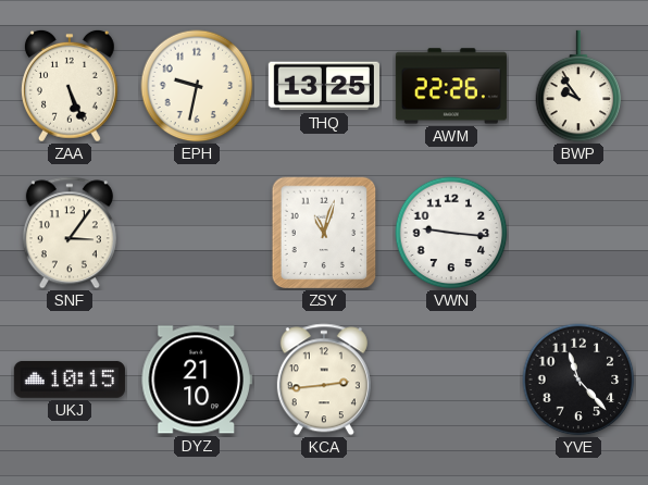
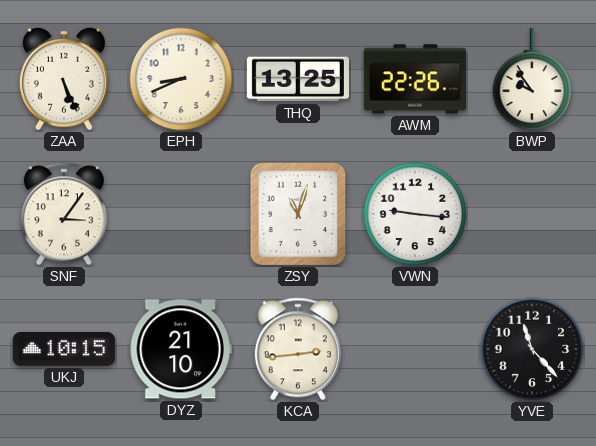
EPH: 9:32 -> 8:41 (181, 79)
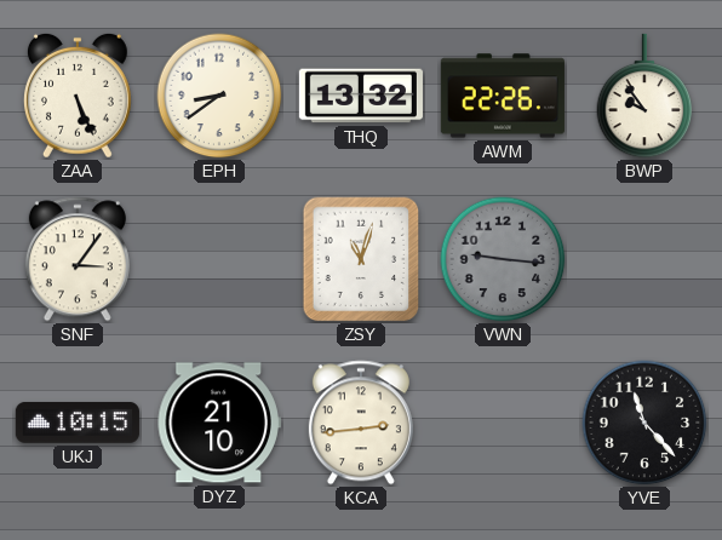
EPH: 8:41 -> 8:39 (219, 96)
THQ: 13:25 -> 13:32 (361, 96)
VWN dial: white -> grey (503, 259)
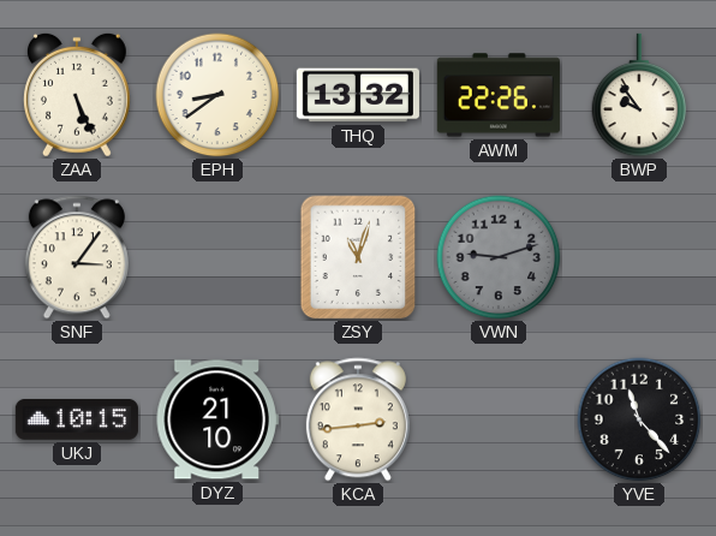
VWN: 9:16 -> 9:12 (499, 257)
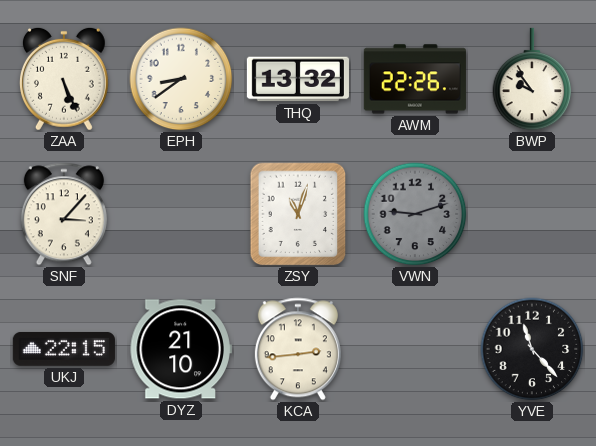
SNF: 3:06 -> 3:07 (64, 214)
UKJ: 10:15 -> 22:15 (64, 349)
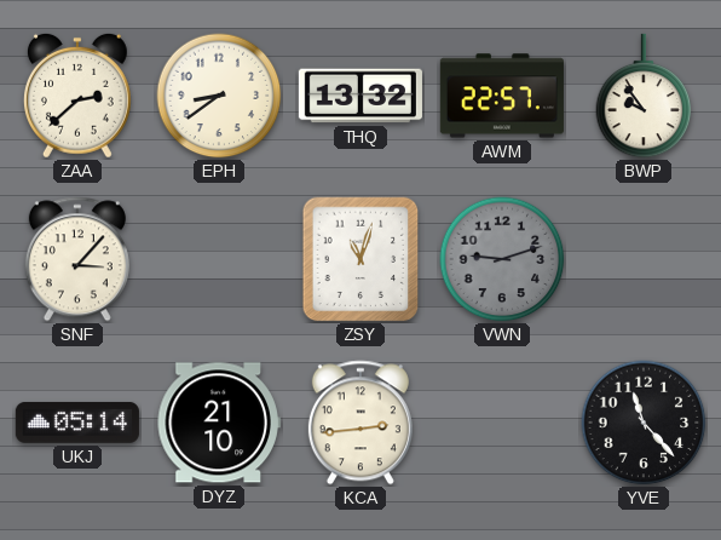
ZAA: 5:26 -> 2:38 (77, 96)
AWM: 22:26 -> 22:57 (502, 96)
UKJ: 22:15 -> 05:14 (77, 423)
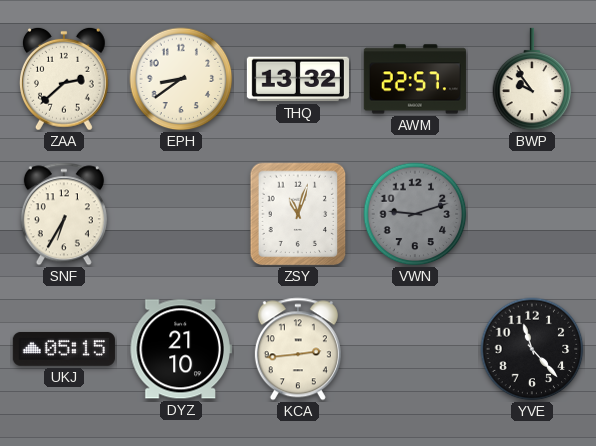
SNF: 3:07 -> 6:35 (64, 214)
UKJ: 05:14 -> 05:15 (64, 349)
